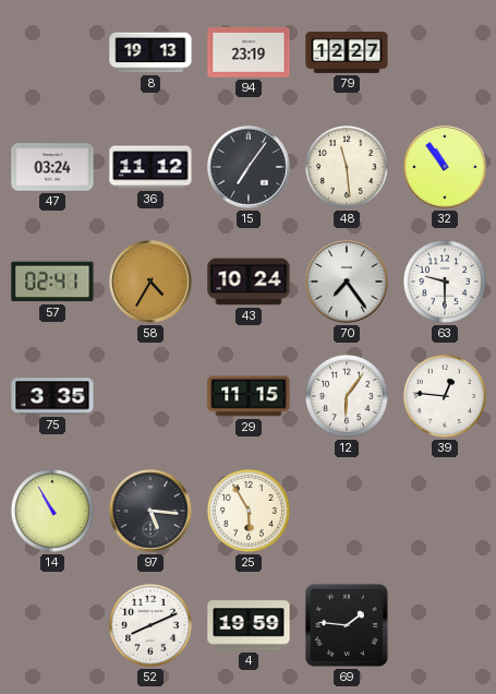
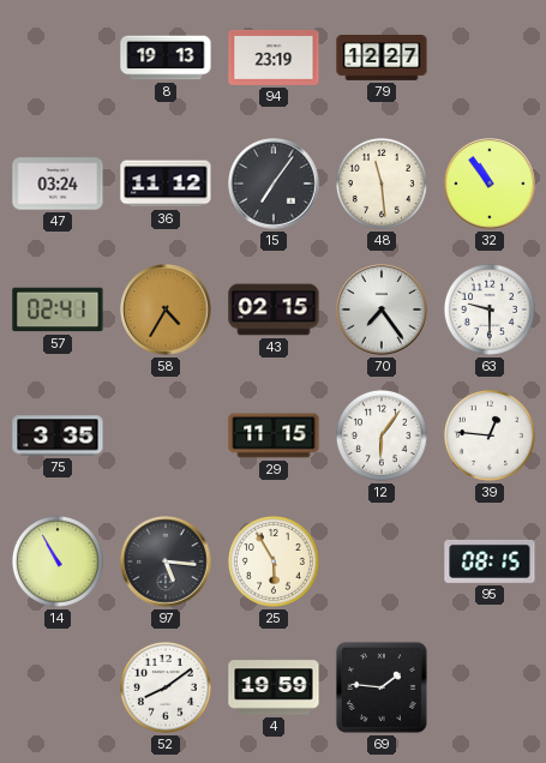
43: 10:24 -> 02:15 (274, 310)
95: none -> 08:15 (490, 561)
52: 8:11 -> 8:09 (166, 687)
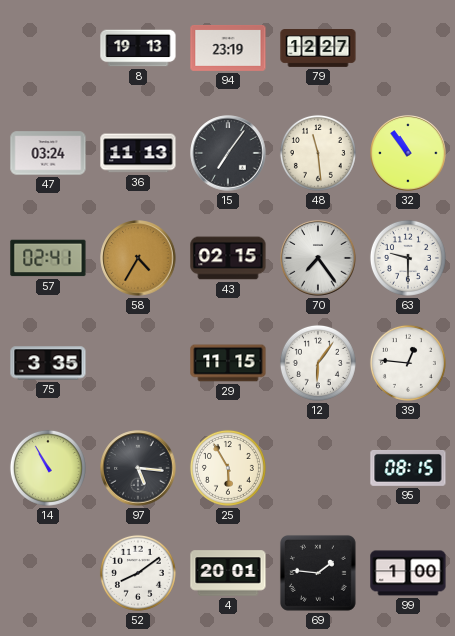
36: 11:12 -> 11:13 (138, 153)
4: 19:59 -> 20:01 (228, 573)
99: none -> 1:00 (408, 573)
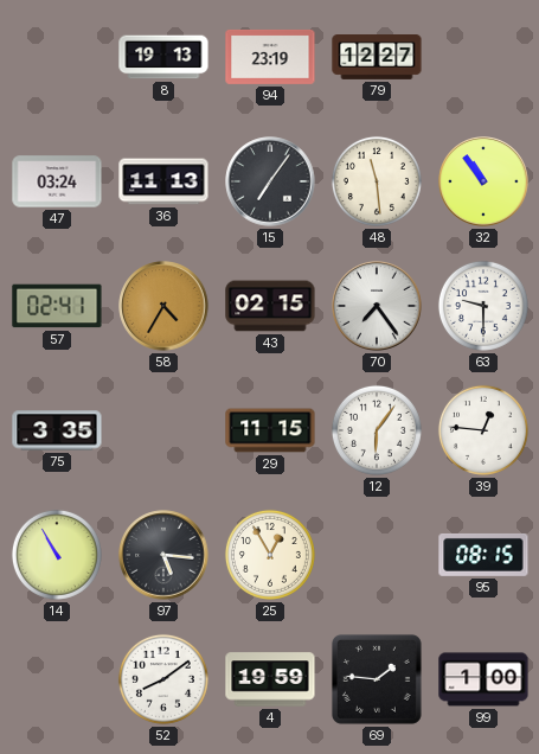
25: 5:55 -> 12:55 (270, 555)
4: 20:01 -> 19:59 (270, 679)
